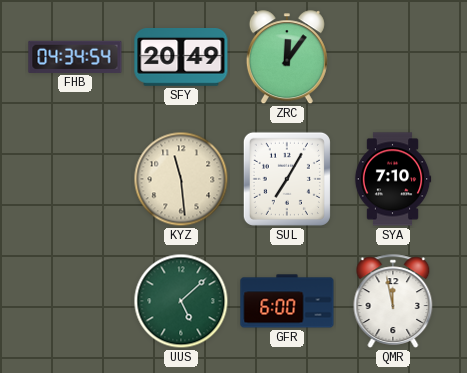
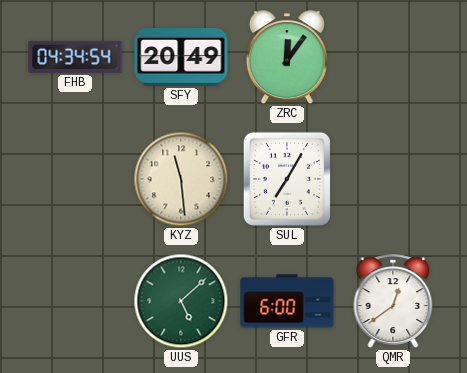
SYA: 7:10 -> none (393, 179)
QMR: 11:58 -> 12:39 (393, 301)
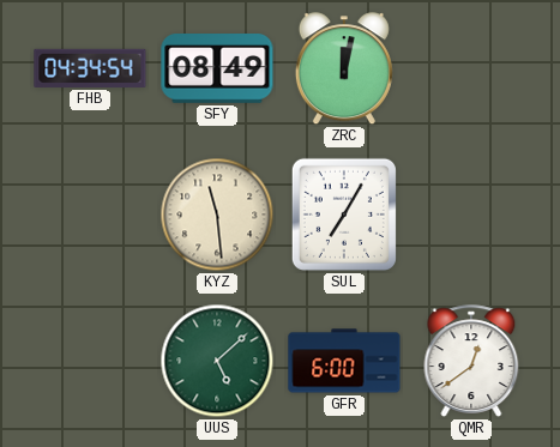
SFY: 20:49 -> 08:49 (217, 70)
ZRC: 12:06 -> 12:02 (344, 70)
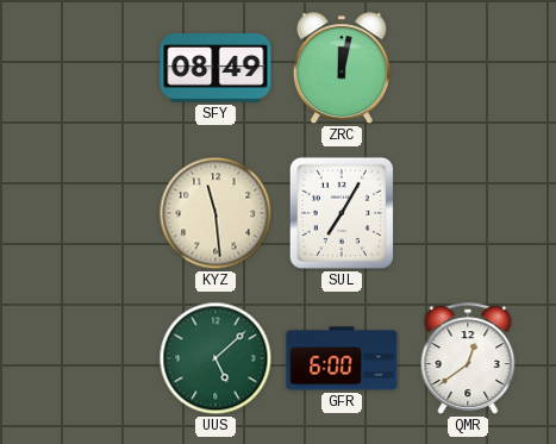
FHB: 04:34 -> none (90, 68)
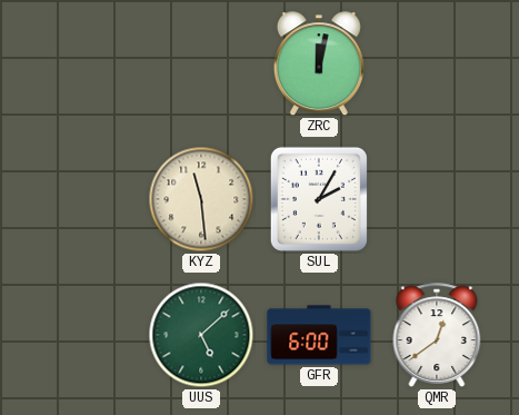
SFY: 08:49 -> none (215, 69)
SUL: 7:05 -> 2:05 (319, 199)
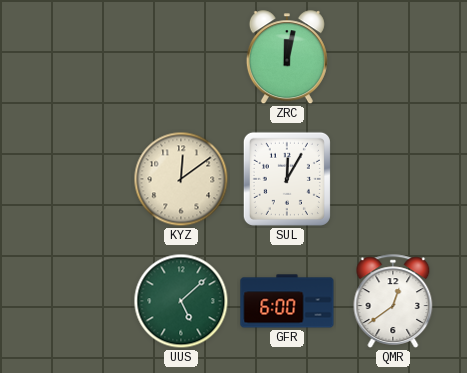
KYZ: 11:29 -> 12:09 (181, 179)
SUL: 2:05 -> 12:05 (287, 179)
